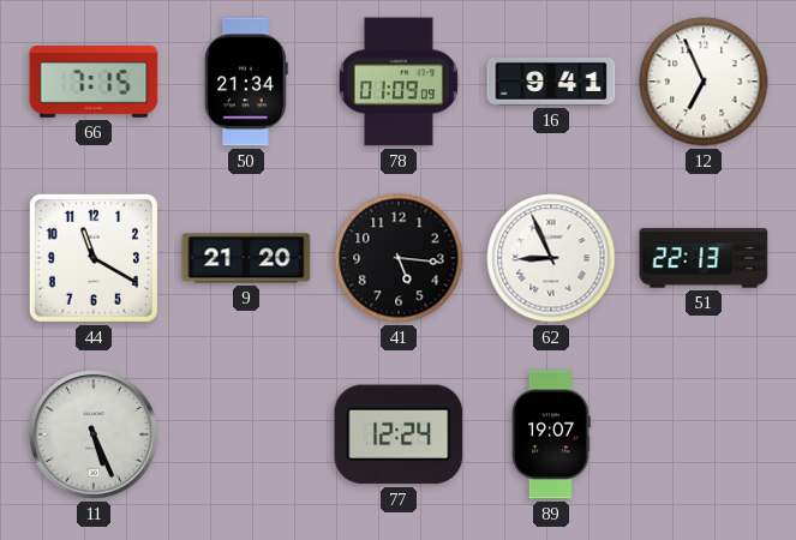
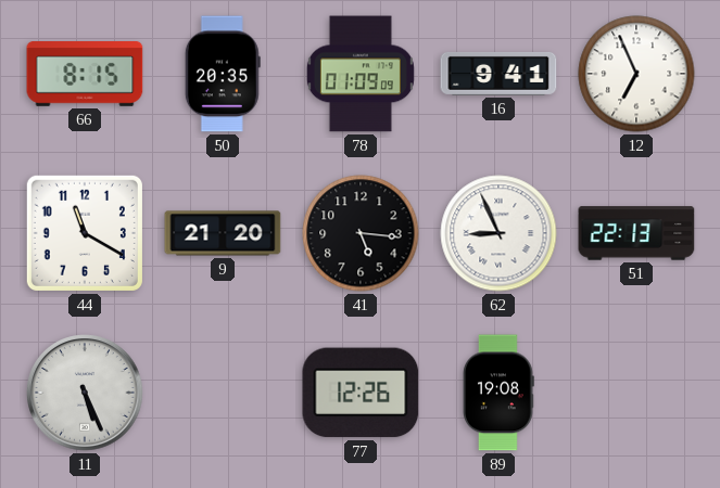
66: 7:15 -> 8:15 (85, 75)
50: 21:34 -> 20:35 (223, 74)
77: 12:24 -> 12:26 (361, 393)
89: 19:07 -> 19:08 (500, 393)
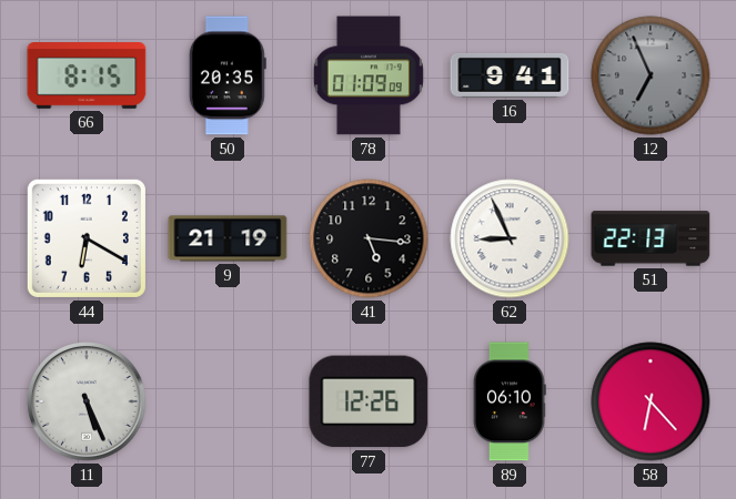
12 dial: white -> grey (651, 75)
44: 11:20 -> 6:20 (87, 238)
9: 21:20 -> 21:19 (228, 238)
89: 19:08 -> 06:10 (511, 401)
58: none -> 6:23 (651, 401)
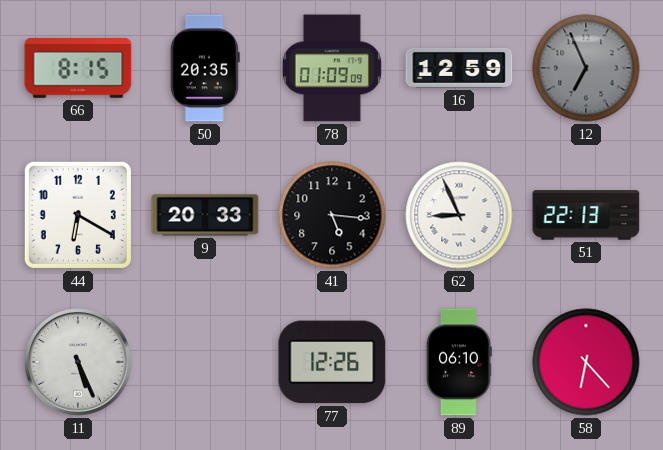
16: 9:41 -> 12:59 (459, 68)
9: 21:19 -> 20:33 (205, 215)
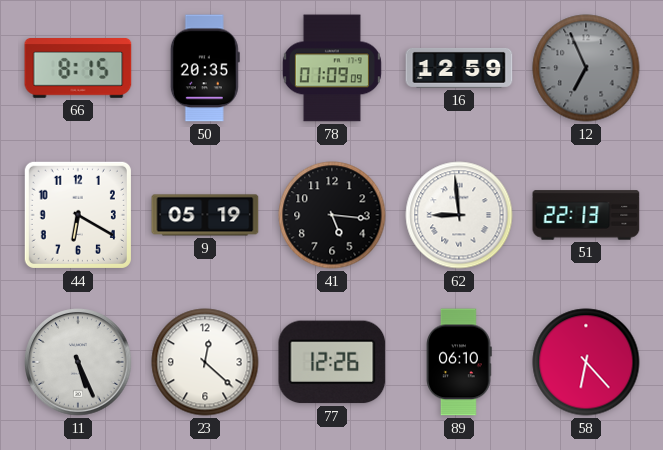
9: 20:33 -> 05:19 (205, 215)
62: 8:56 -> 8:59 (459, 215)
23: none -> 12:22 (205, 362)
